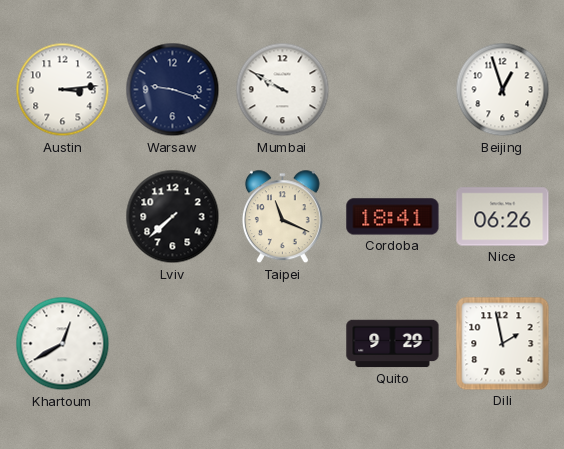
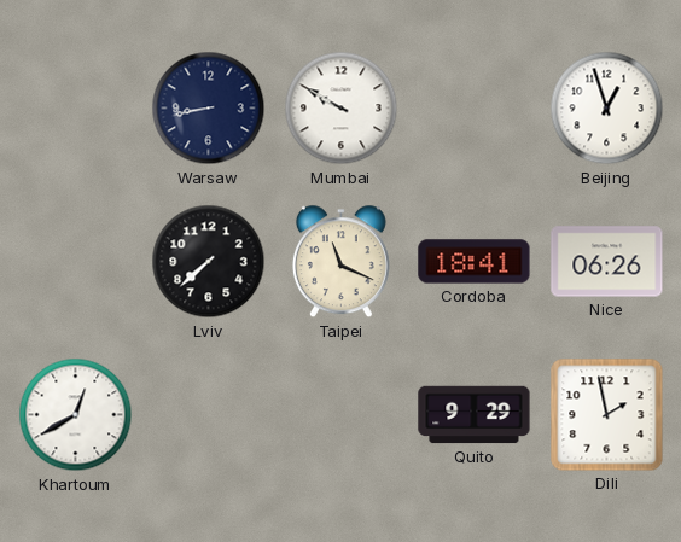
Austin: 3:14 -> none (63, 90)
Warsaw: 9:18 -> 8:43 (209, 109)
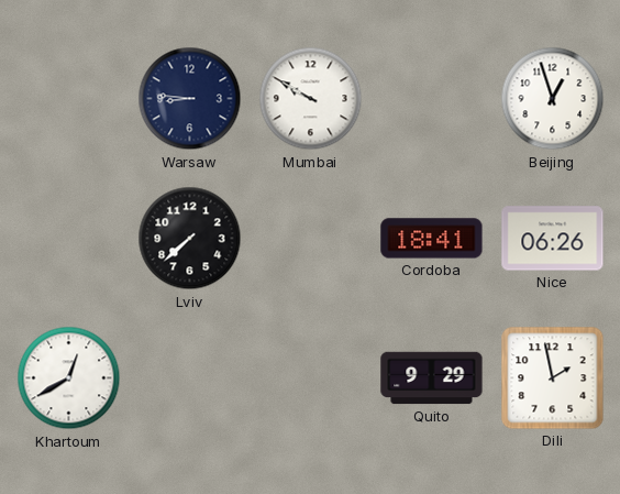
Warsaw: 8:43 -> 8:46 (190, 99)
Taipei: 11:19 -> none (340, 262)
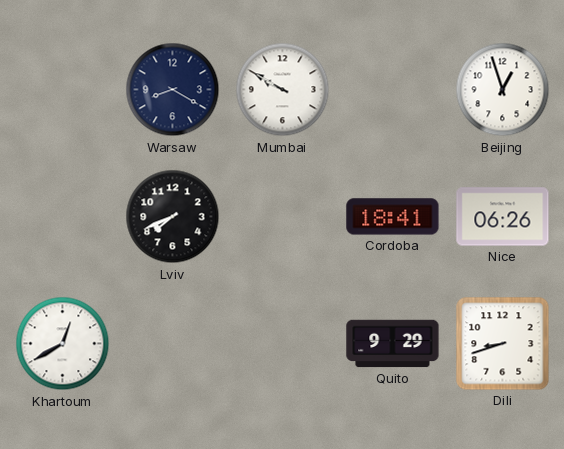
Warsaw: 8:46 -> 8:20 (173, 90)
Lviv: 7:38 -> 7:41 (173, 217)
Dili: 1:58 -> 8:42 (503, 344)
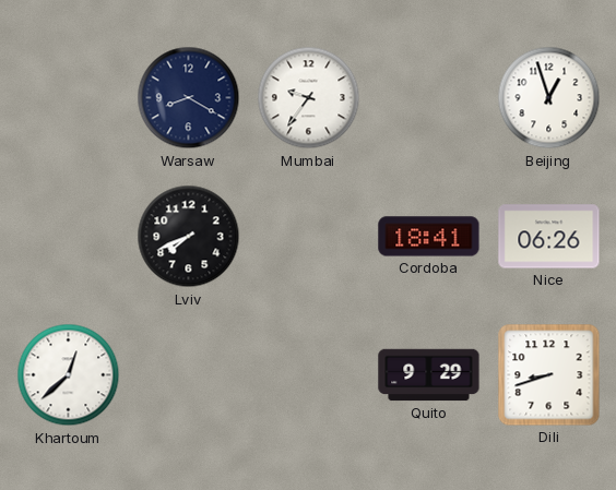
Mumbai: 9:50 -> 9:36 (309, 98)
Khartoum: 12:40 -> 12:38 (69, 375)
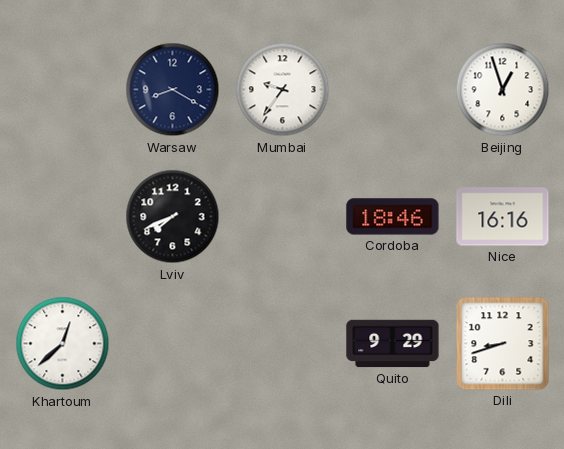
Cordoba: 18:41 -> 18:46 (393, 217)
Nice: 06:26 -> 16:16 (503, 217)
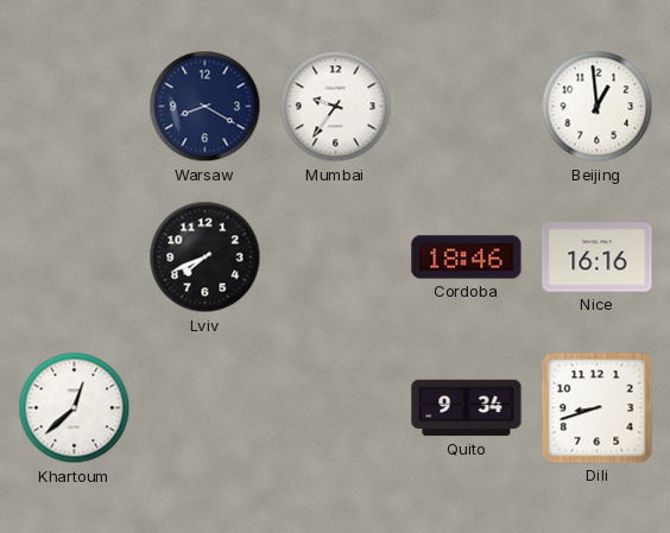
Beijing: 12:57 -> 12:59 (598, 107)
Quito: 9:29 -> 9:34 (467, 408)
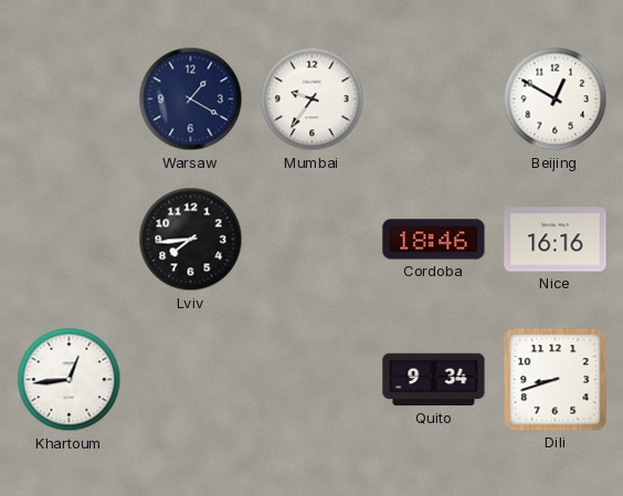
Warsaw: 8:20 -> 1:20 (191, 99)
Beijing: 12:59 -> 12:50 (556, 99)
Lviv: 7:41 -> 7:44 (191, 240)
Khartoum: 12:38 -> 12:44 (70, 380)
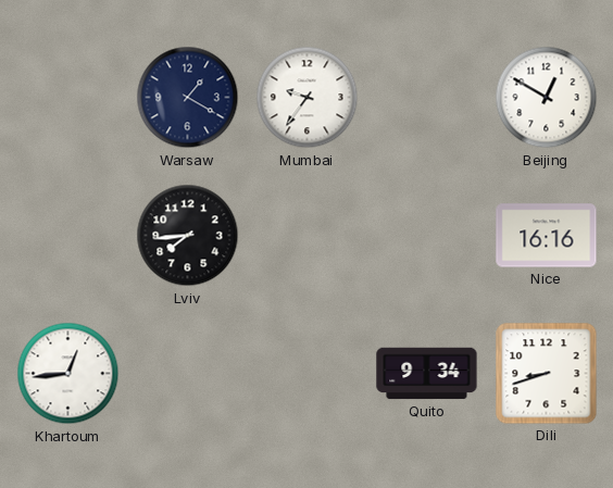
Cordoba: 18:46 -> none (434, 240)
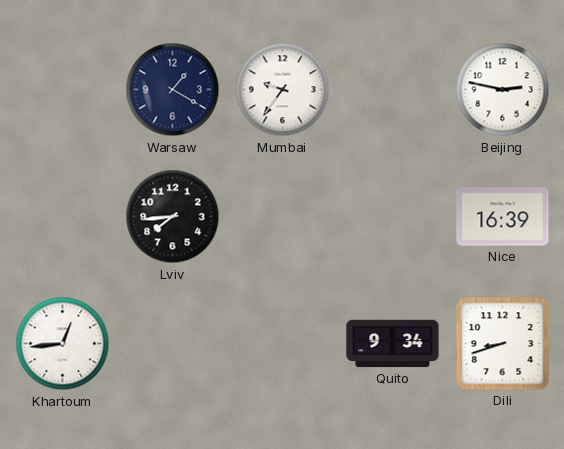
Beijing: 12:50 -> 2:47 (503, 90)
Nice: 16:16 -> 16:39 (503, 217)
